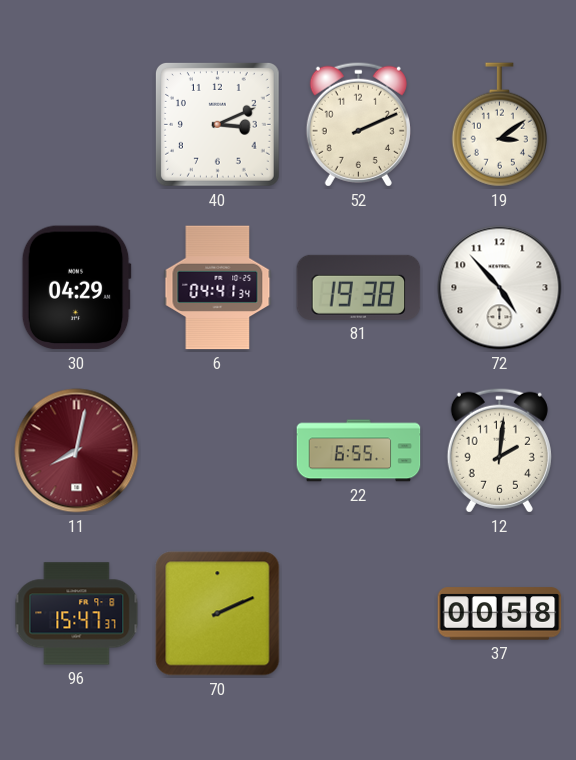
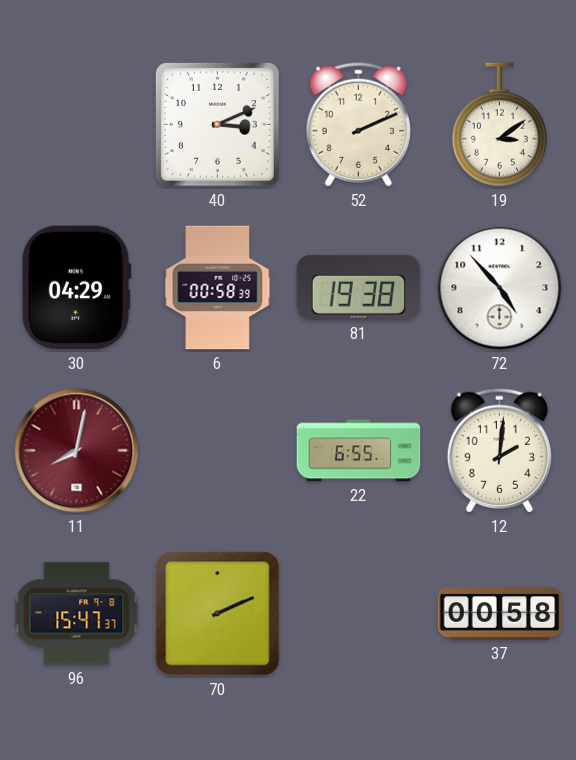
6: 04:41 -> 00:58 (218, 288)
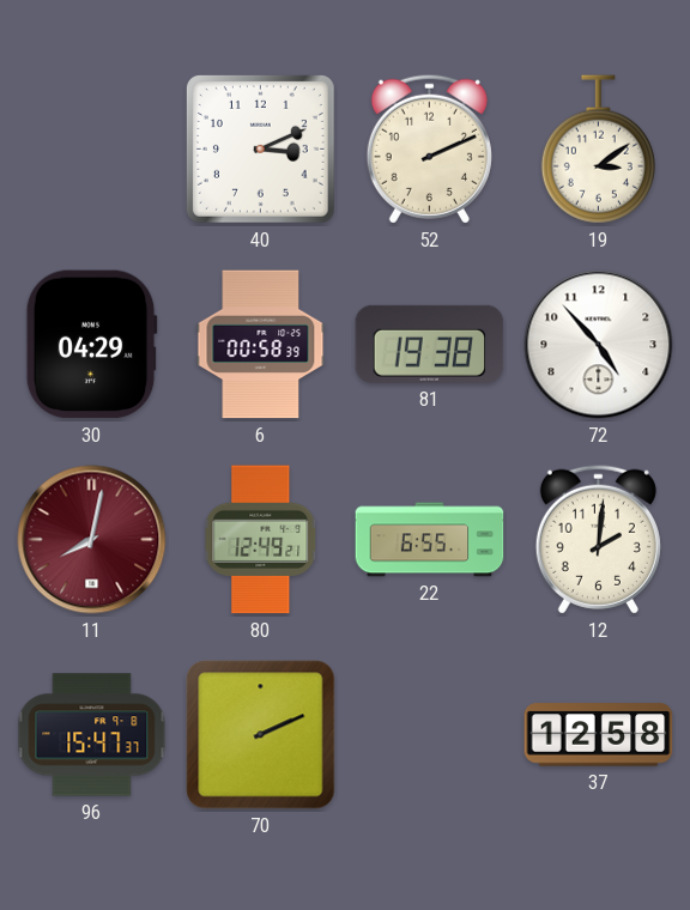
80: none -> 12:49 (261, 540)
37: 00:58 -> 12:58 (599, 735)
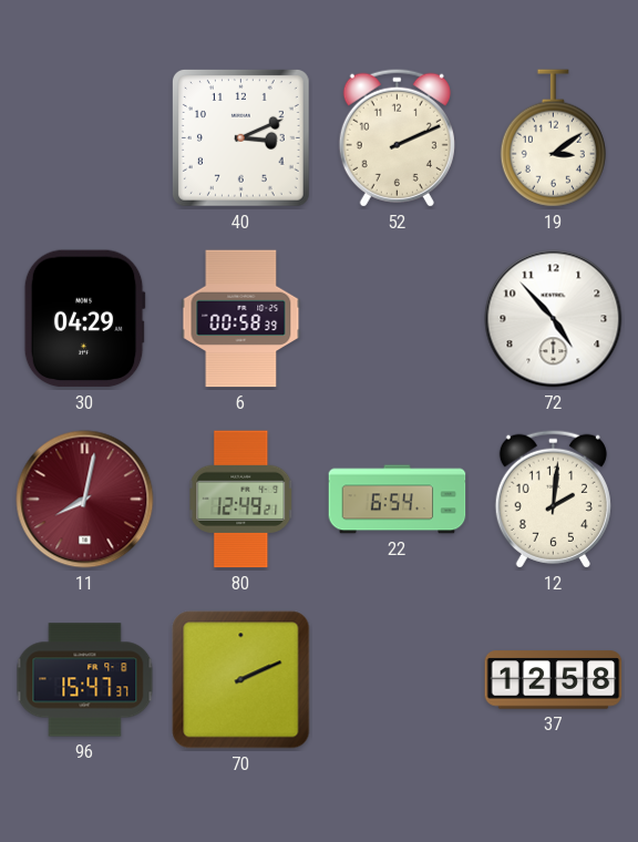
81: 19:38 -> none (430, 344)
22: 6:55 -> 6:54 (398, 500)
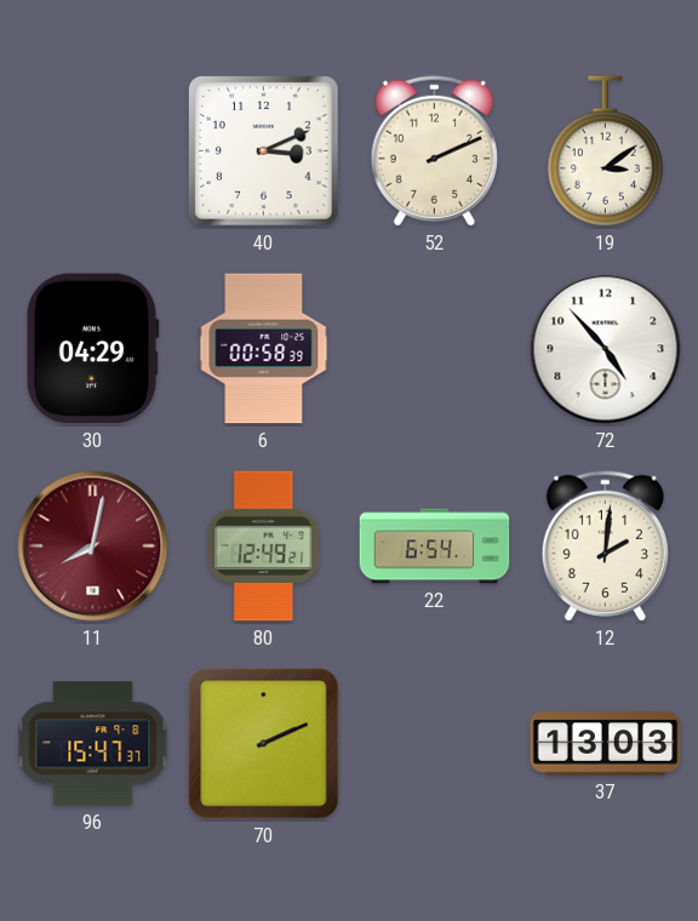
37: 12:58 -> 13:03 (606, 744)
